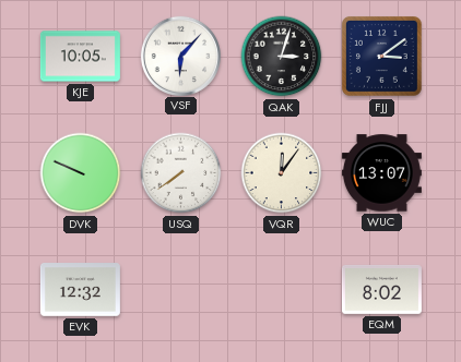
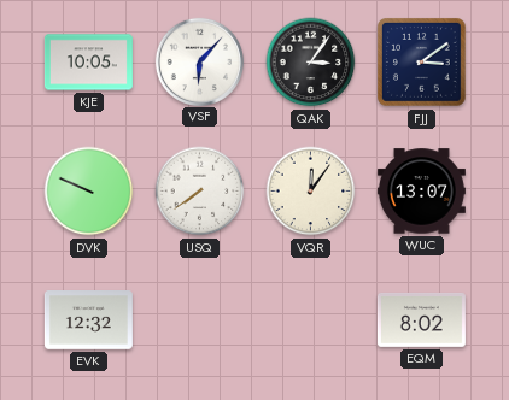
QAK: 3:03 -> 3:06 (311, 63)
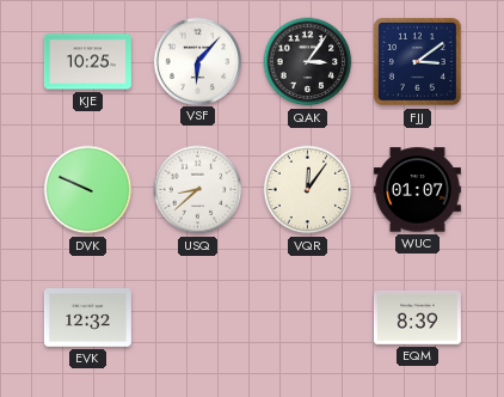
KJE: 10:05 -> 10:25 (87, 62)
USQ: 7:39 -> 8:38 (198, 190)
WUC: 13:07 -> 01:07 (417, 190)
EQM: 8:02 -> 8:39 (417, 317)
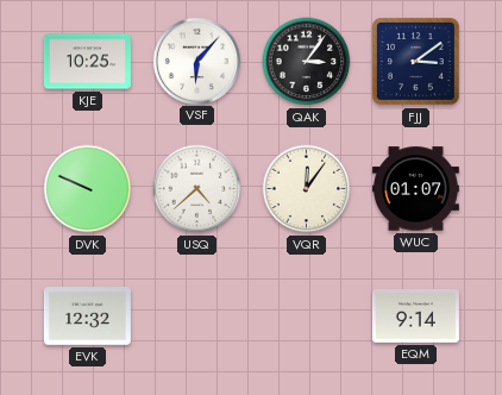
USQ: 8:38 -> 4:38 (197, 189)
EQM: 8:39 -> 9:14 (415, 315)
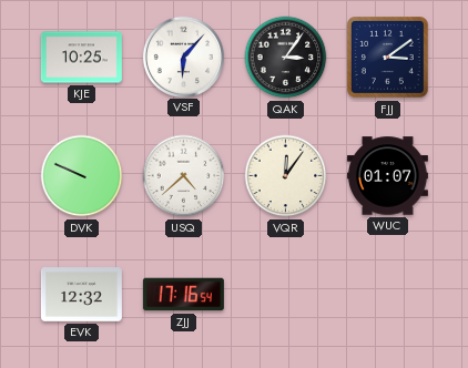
ZJJ: none -> 17:16 (183, 295)
EQM: 9:14 -> none (415, 315)
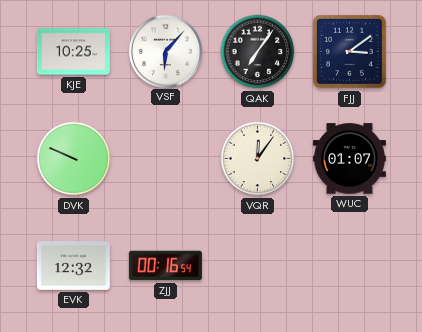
QAK: 3:06 -> 7:06 (258, 52)
USQ: 4:38 -> none (184, 176)
ZJJ: 17:16 -> 00:16 (165, 266)
